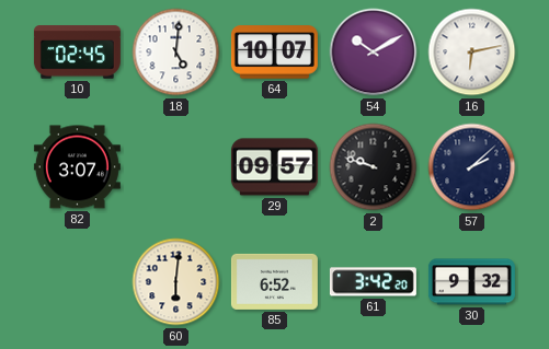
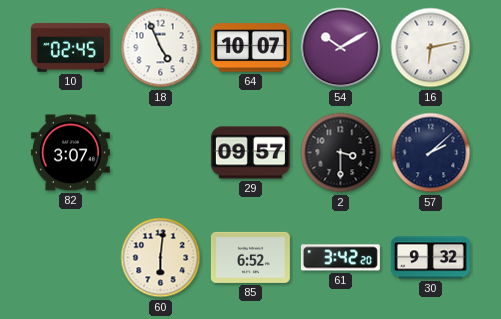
18: 5:01 -> 4:56 (161, 48)
2: 9:48 -> 3:30 (341, 153)
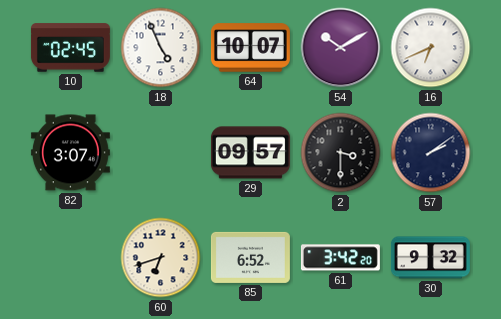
16: 6:13 -> 6:41 (431, 48)
57: 2:08 -> 2:09 (431, 153)
60: 6:01 -> 6:42 (161, 258)
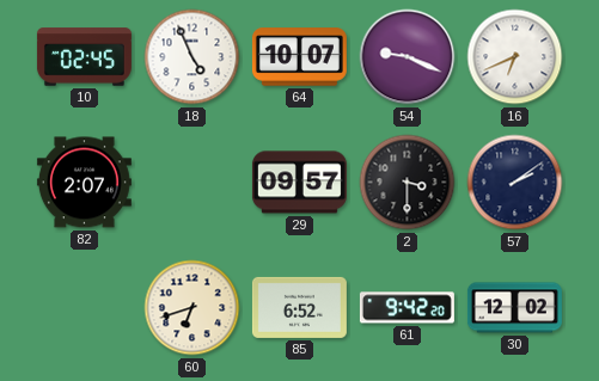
54: 10:10 -> 9:19 (408, 57)
82: 3:07 -> 2:07 (84, 183)
61: 3:42 -> 9:42 (407, 308)
30: 9:32 -> 12:02 (514, 308)
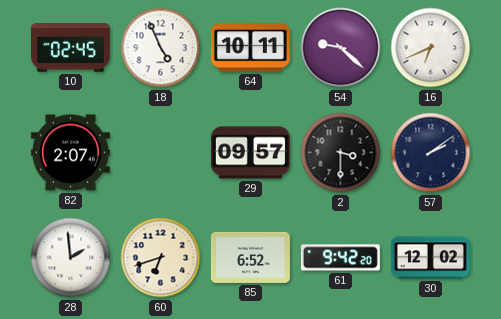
64: 10:07 -> 10:11 (250, 48)
54: 9:19 -> 9:22 (341, 48)
28: none -> 1:59 (71, 258)
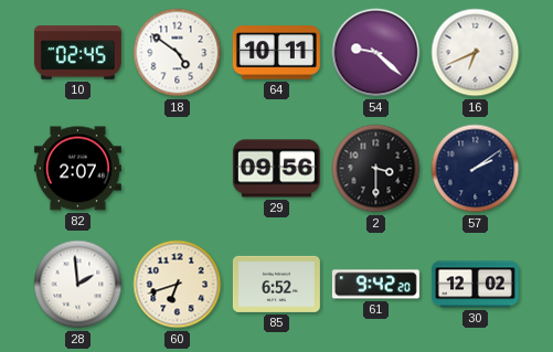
18: 4:56 -> 4:51 (178, 53)
29: 09:57 -> 09:56 (276, 169)
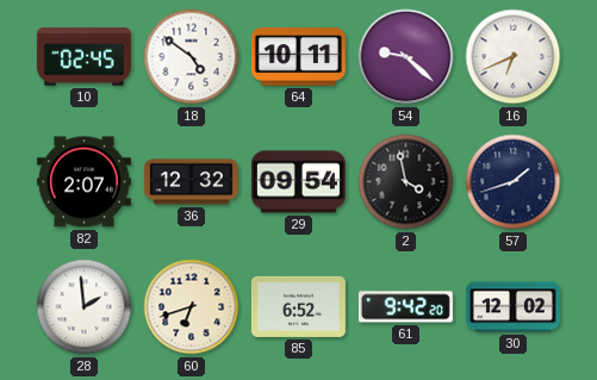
36: none -> 12:32 (191, 182)
29: 09:56 -> 09:54 (298, 182)
2: 3:30 -> 3:58 (406, 182)
57: 2:09 -> 1:42 (514, 182)
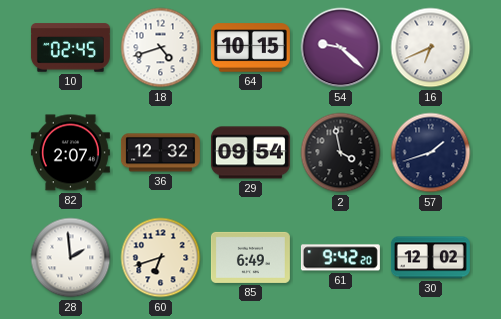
18: 4:51 -> 4:42 (161, 48)
64: 10:11 -> 10:15 (250, 48)
85: 6:52 -> 6:49 (250, 257)
